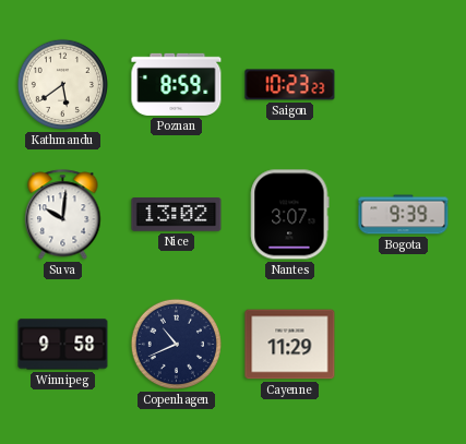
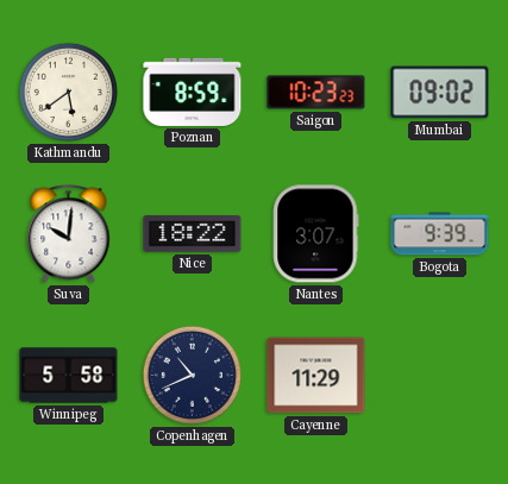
Mumbai: none -> 09:02 (440, 93)
Nice: 13:02 -> 18:22 (193, 234)
Winnipeg: 9:58 -> 5:58 (69, 376)
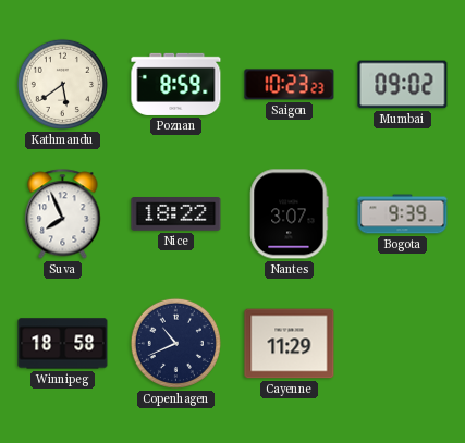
Suva: 10:01 -> 7:56 (63, 214)
Winnipeg: 5:58 -> 18:58 (63, 344)
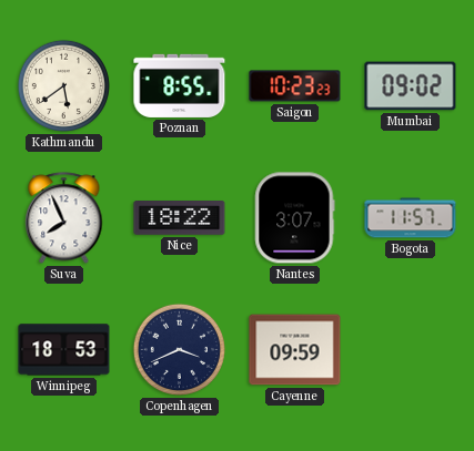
Poznan: 8:59 -> 8:55 (180, 85)
Bogota: 9:39 -> 11:57 (411, 218)
Winnipeg: 18:58 -> 18:53 (64, 350)
Copenhagen: 10:41 -> 3:41 (179, 349)
Cayenne: 11:29 -> 09:59 (295, 350)
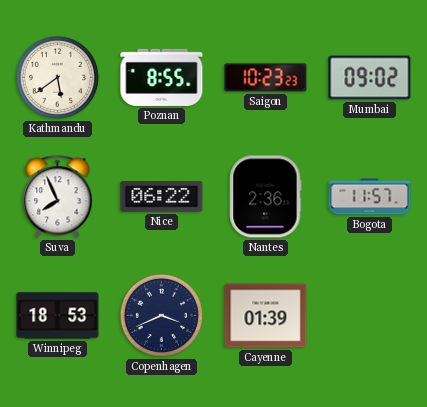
Nice: 18:22 -> 06:22 (162, 197)
Nantes: 3:07 -> 2:36 (266, 197)
Cayenne: 09:59 -> 01:39 (266, 316)
